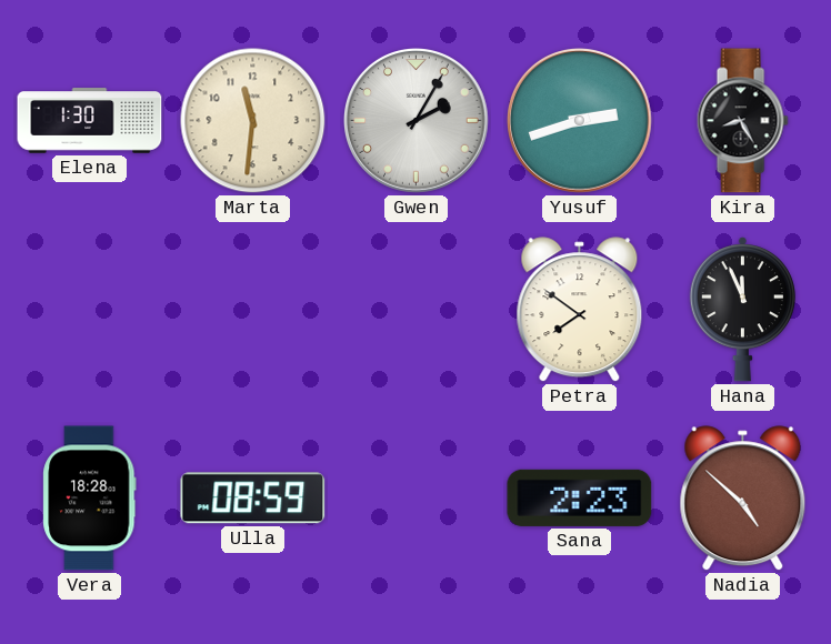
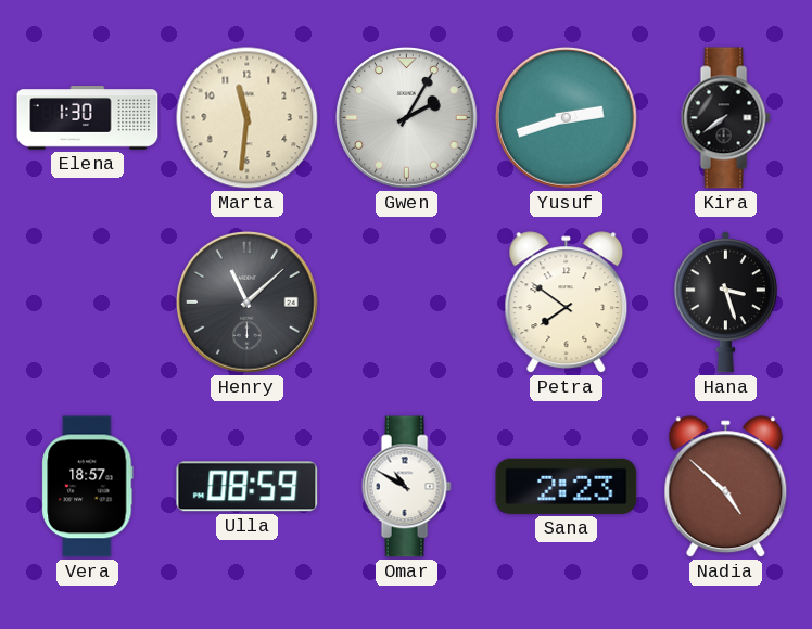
Kira: 8:25 -> 7:39 (725, 118)
Henry: none -> 11:08 (248, 303)
Hana: 11:56 -> 3:27 (725, 301)
Vera: 18:28 -> 18:57 (88, 487)
Omar: none -> 10:50 (406, 487)
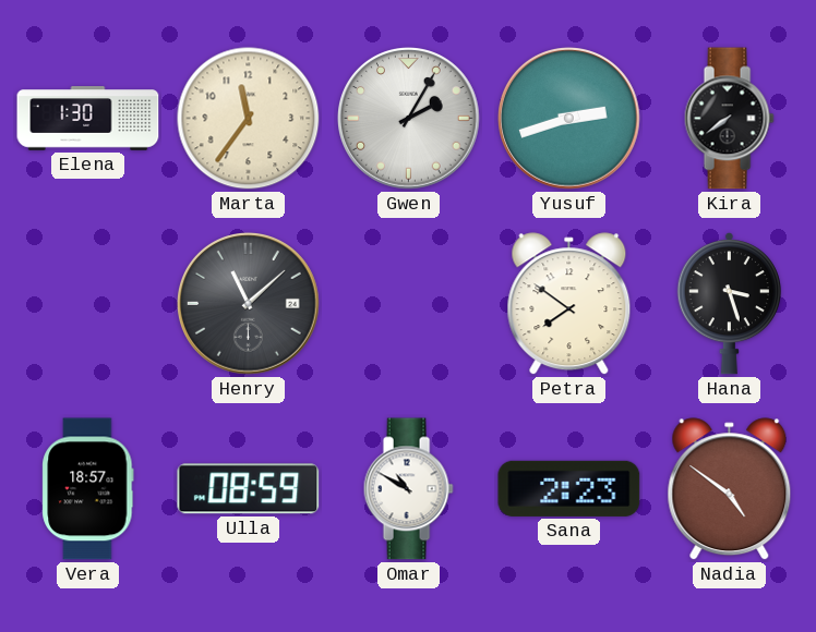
Marta: 11:31 -> 11:36 (249, 119)
Nadia: 4:52 -> 4:51 (730, 489)
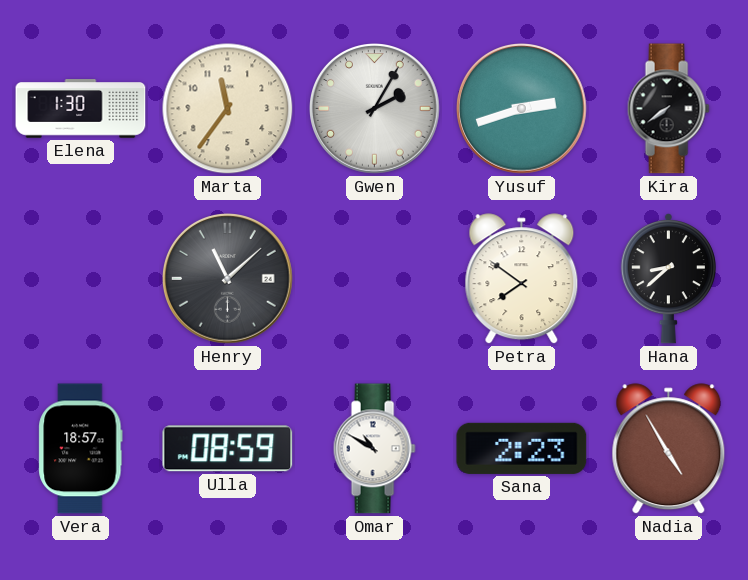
Hana: 3:27 -> 8:38 (668, 278)
Nadia: 4:51 -> 4:55 (669, 449)
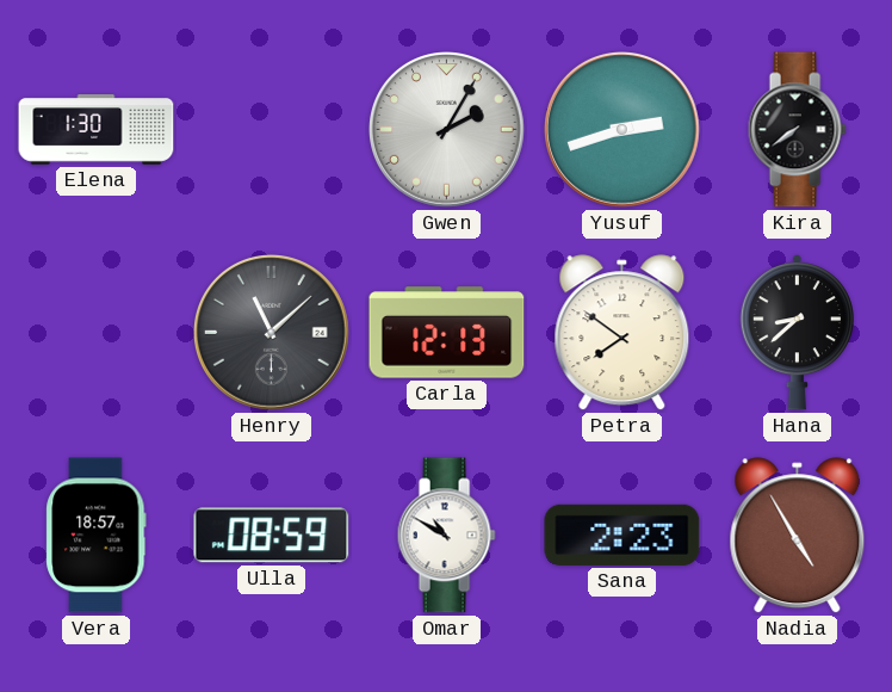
Marta: 11:36 -> none (228, 109)
Carla: none -> 12:13 (447, 333)
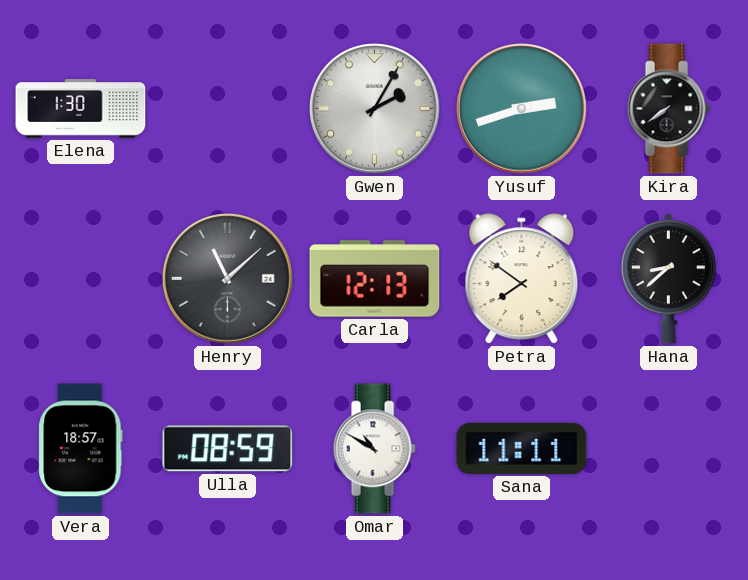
Sana: 2:23 -> 11:11 (522, 448)
Nadia: 4:55 -> none (798, 536)
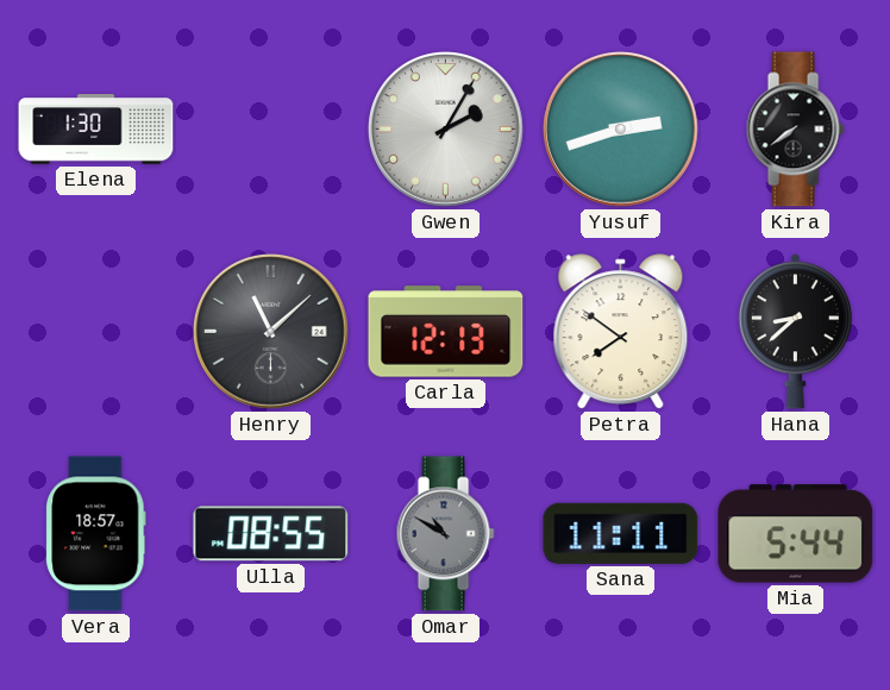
Ulla: 08:59 -> 08:55 (271, 534)
Omar dial: white -> grey (445, 534)
Mia: none -> 5:44 (796, 534)
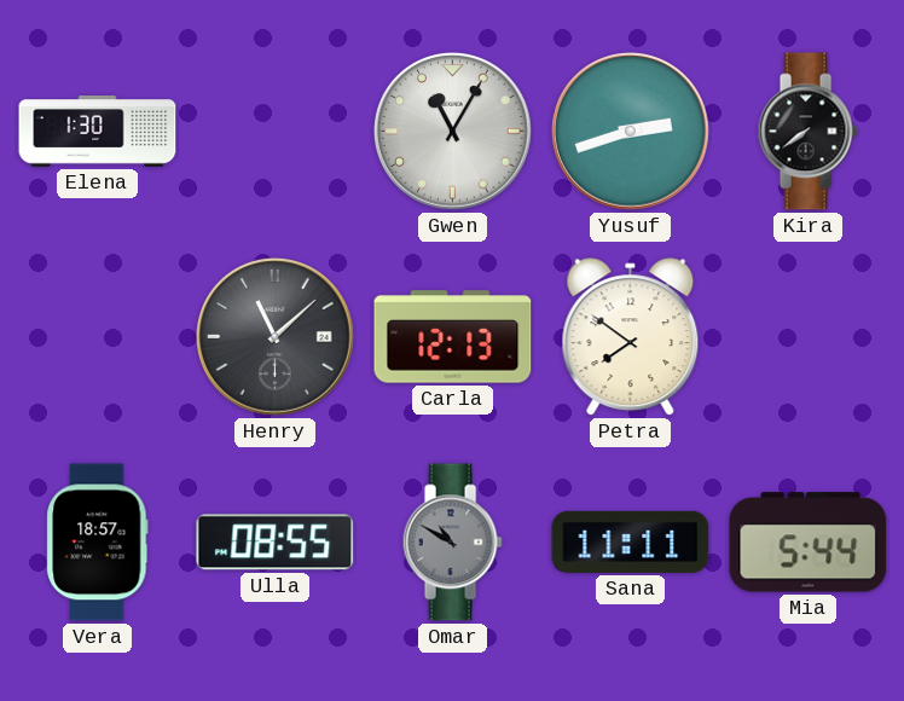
Gwen: 2:05 -> 11:05 (453, 132)
Hana: 8:38 -> none (795, 331)
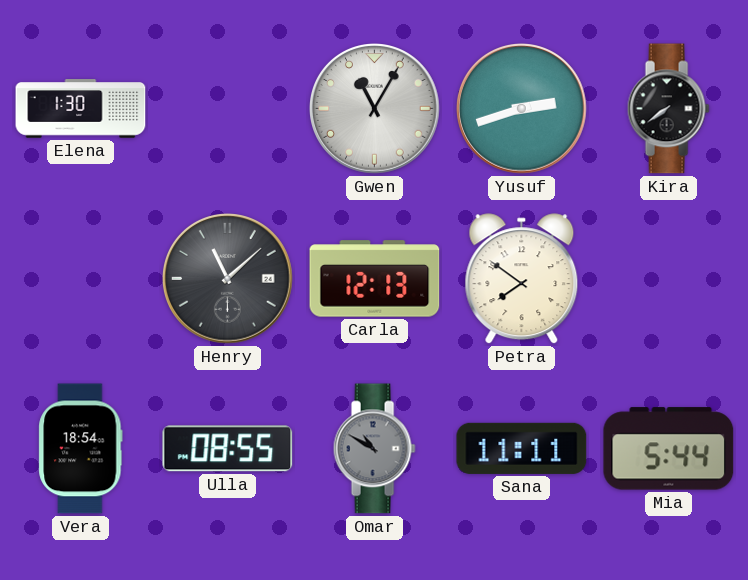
Vera: 18:57 -> 18:54 (81, 449)
